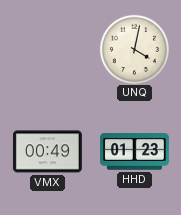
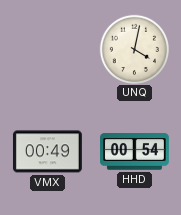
HHD: 01:23 -> 00:54 (134, 152)
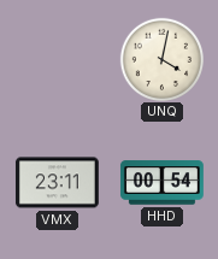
VMX: 00:49 -> 23:11 (57, 183)
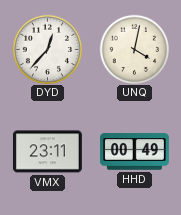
DYD: none -> 12:37 (47, 49)
HHD: 00:54 -> 00:49 (134, 152)
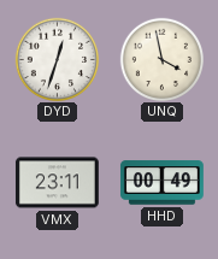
DYD: 12:37 -> 12:33 (57, 59)
UNQ: 4:02 -> 3:58 (161, 59)
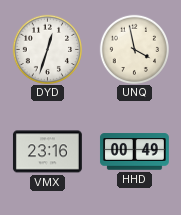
VMX: 23:11 -> 23:16 (47, 152)
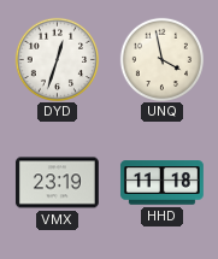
VMX: 23:16 -> 23:19 (57, 183)
HHD: 00:49 -> 11:18 (161, 183)
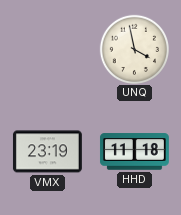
DYD: 12:33 -> none (57, 59)
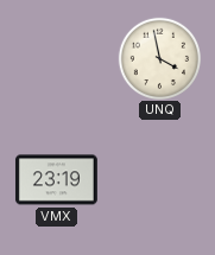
HHD: 11:18 -> none (134, 152)
